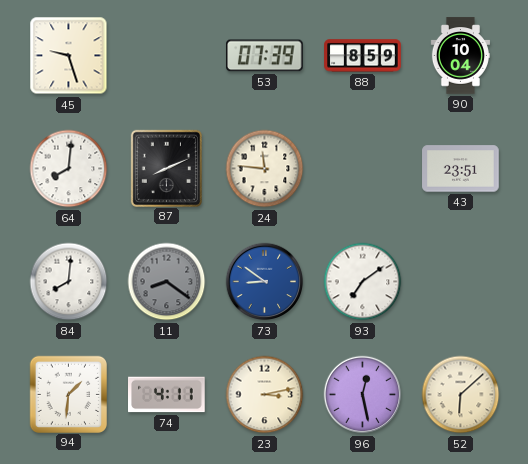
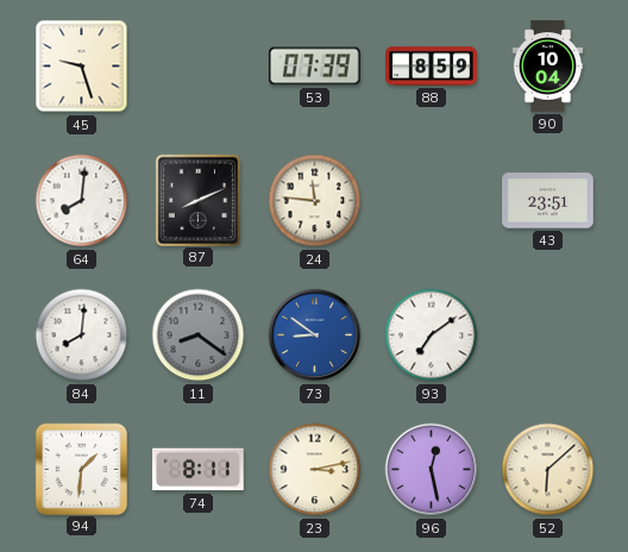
74: 4:11 -> 8:11 (199, 470)
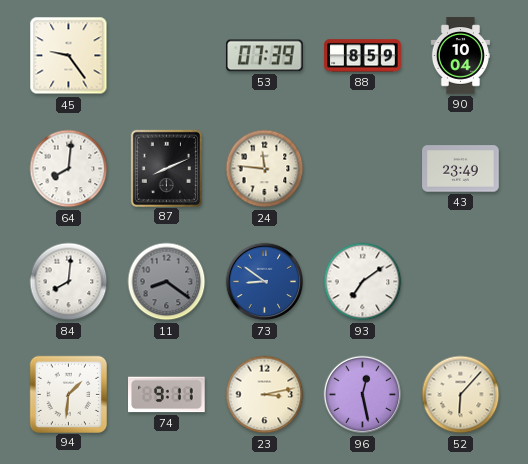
45: 9:27 -> 9:24 (69, 56)
43: 23:51 -> 23:49 (461, 169)
74: 8:11 -> 9:11 (167, 395)
52: 6:08 -> 6:07 (461, 395)
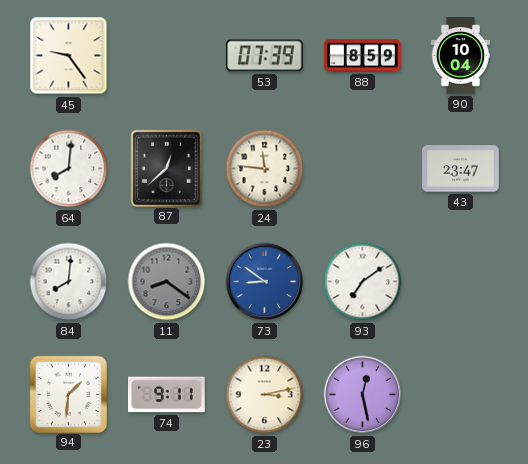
87: 8:11 -> 12:38 (166, 168)
43: 23:49 -> 23:47 (461, 169)
52: 6:07 -> none (461, 395)
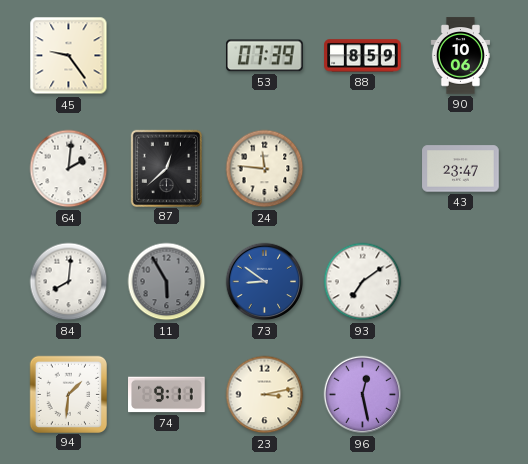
90: 10:04 -> 10:06 (460, 56)
64: 8:01 -> 2:01 (69, 169)
11: 8:21 -> 5:55 (167, 282)
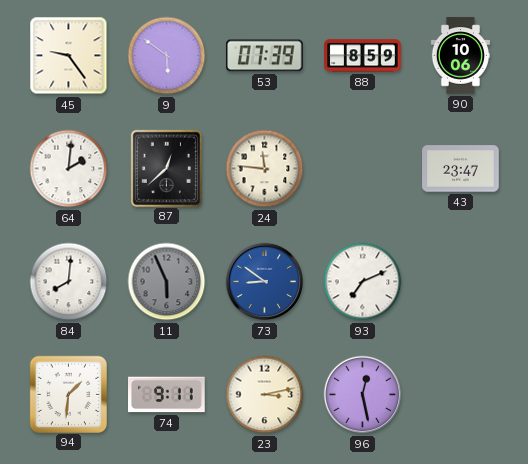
9: none -> 5:51 (167, 56)
11: 5:55 -> 5:56 (167, 282)
93: 7:09 -> 7:11 (363, 282)
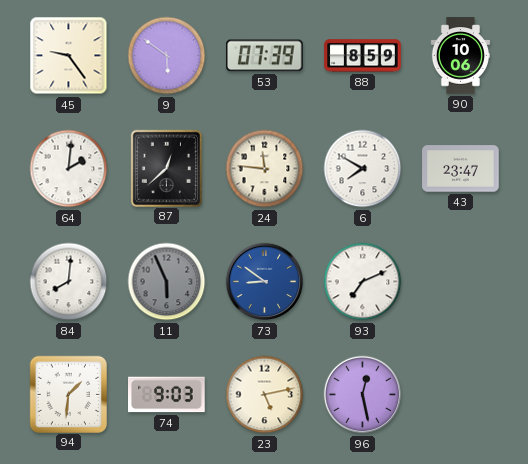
6: none -> 7:50 (363, 169)
74: 9:11 -> 9:03 (167, 395)
23: 3:13 -> 5:13 (265, 395)
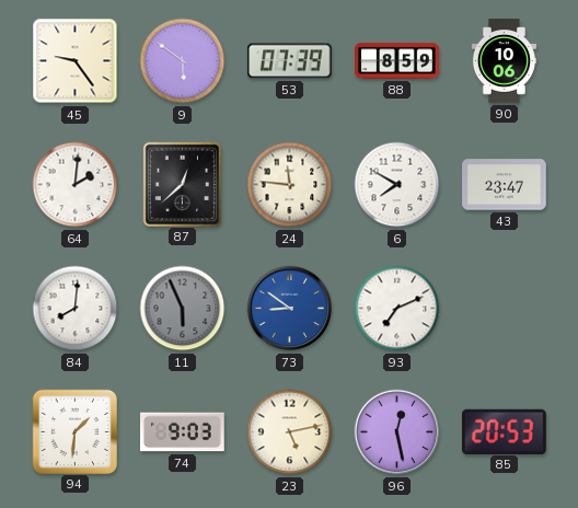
85: none -> 20:53 (505, 431)
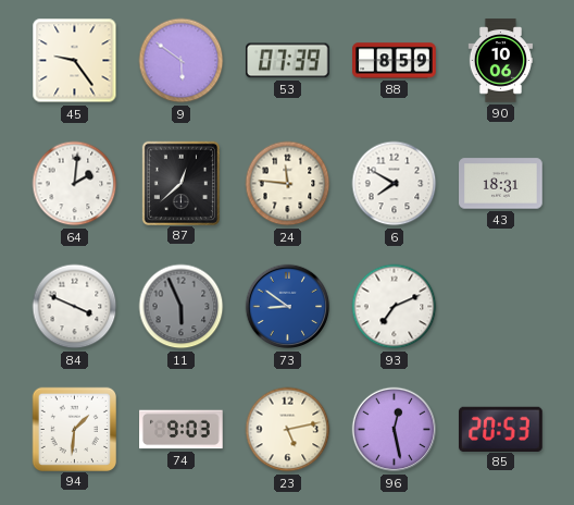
43: 23:47 -> 18:31 (501, 184)
84: 8:01 -> 3:49 (75, 307)
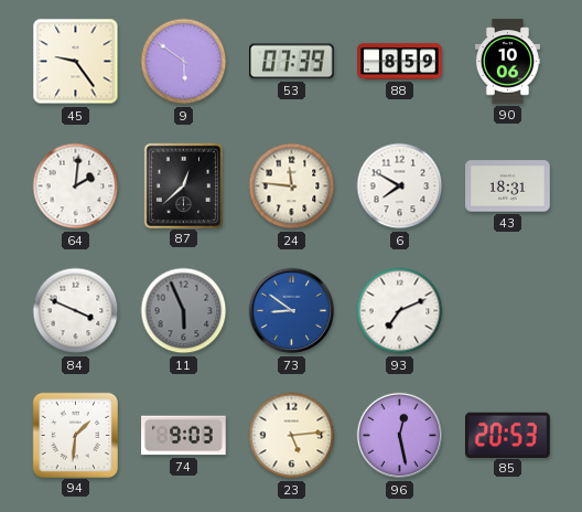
23: 5:13 -> 5:14 (292, 436)
